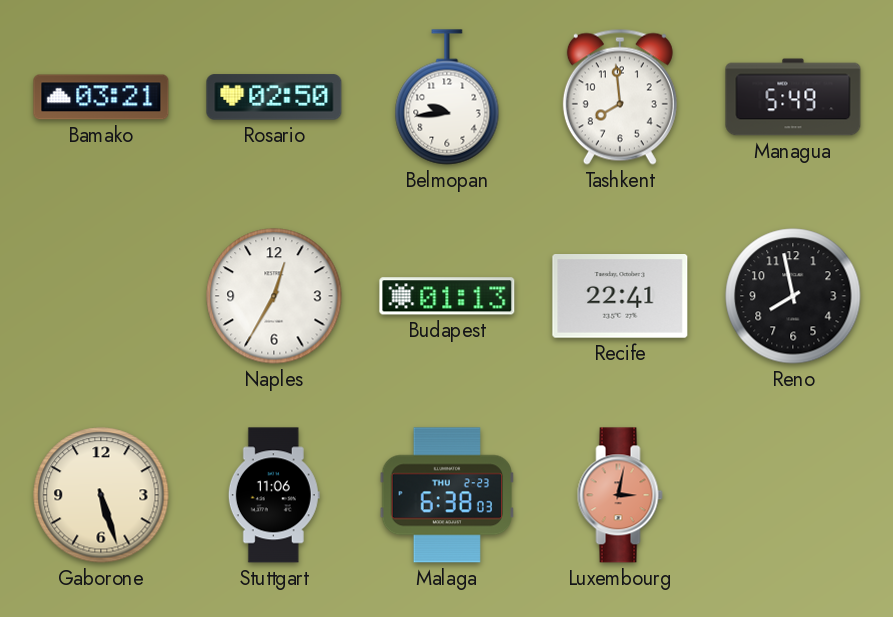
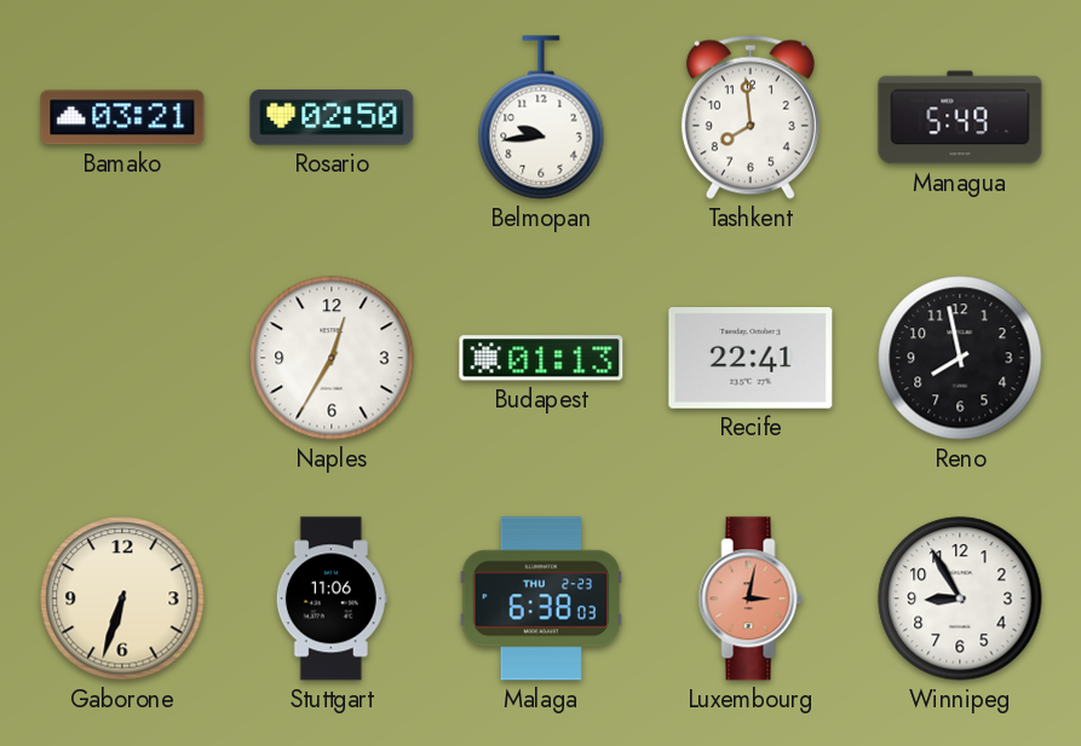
Gaborone: 5:27 -> 6:33 (122, 598)
Winnipeg: none -> 8:55 (960, 598)
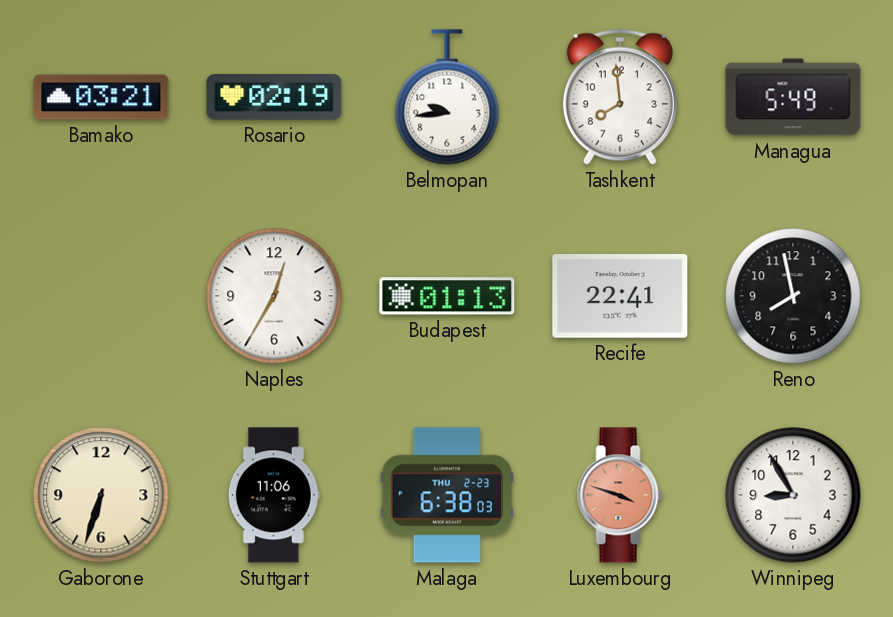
Rosario: 02:50 -> 02:19 (274, 97)
Luxembourg: 3:02 -> 3:48 (620, 495)
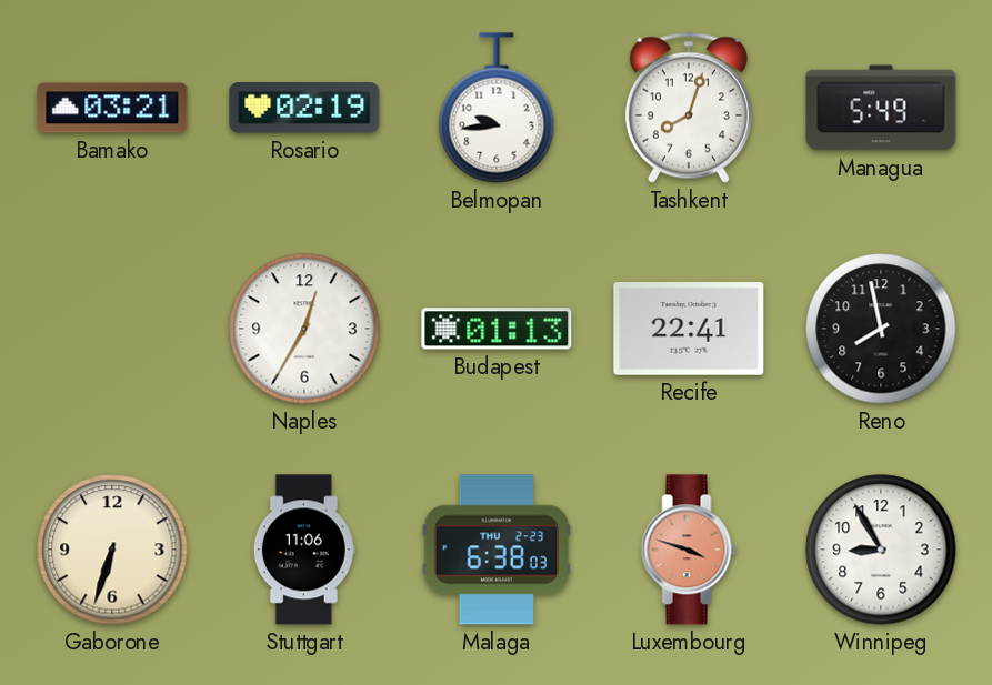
Tashkent: 7:59 -> 8:03 (689, 108)
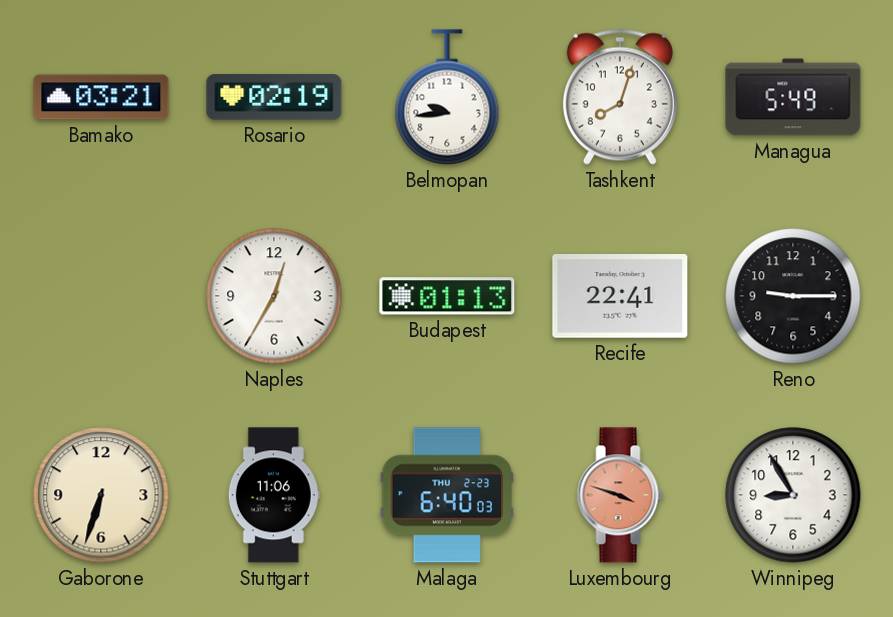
Reno: 7:58 -> 9:15 (793, 296)
Malaga: 6:38 -> 6:40 (447, 495)
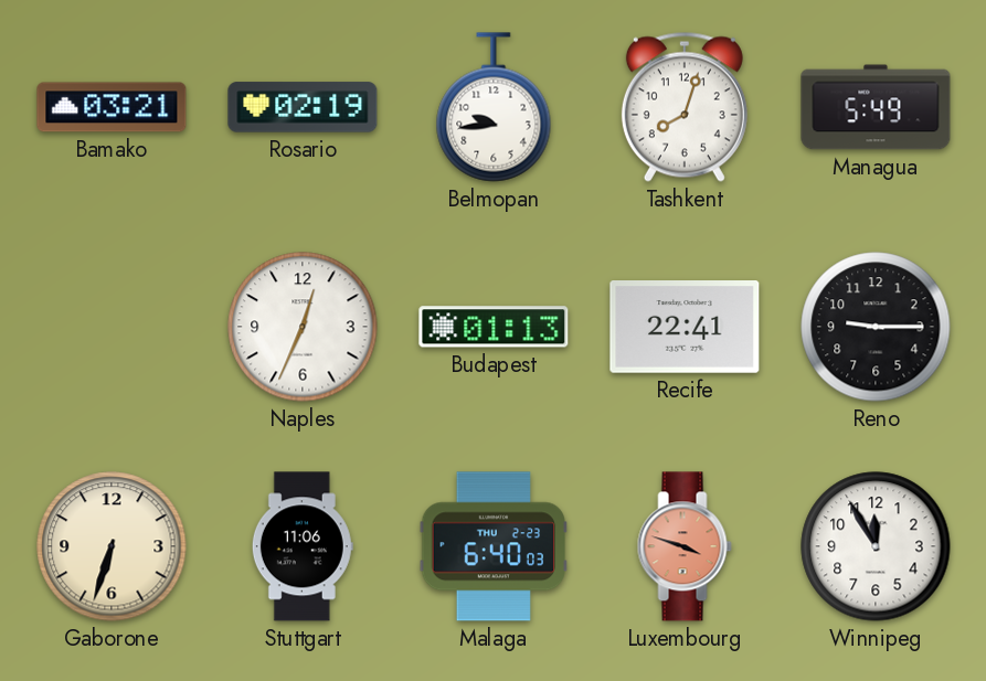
Naples: 12:35 -> 12:34 (303, 327)
Winnipeg: 8:55 -> 11:55 (876, 546)
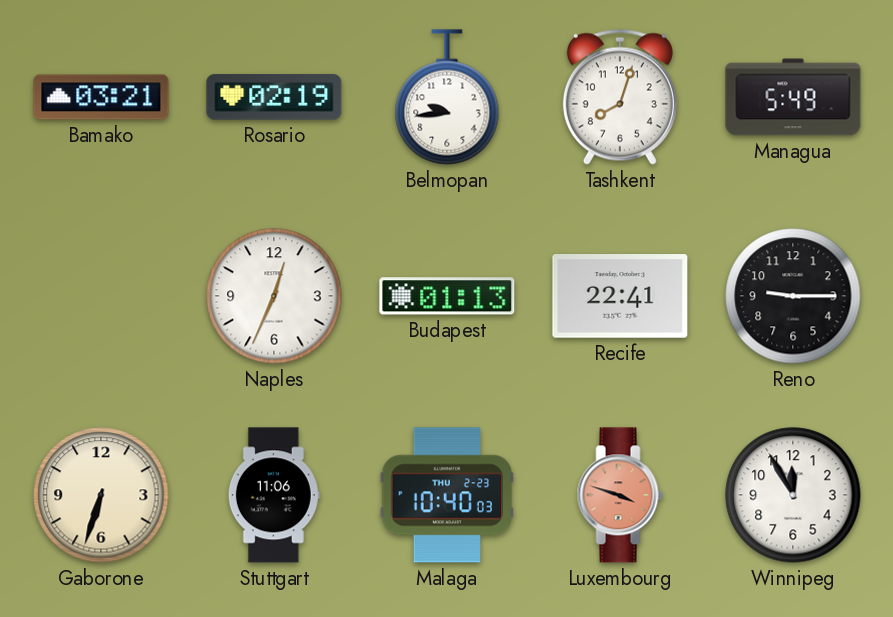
Malaga: 6:40 -> 10:40 (447, 495)
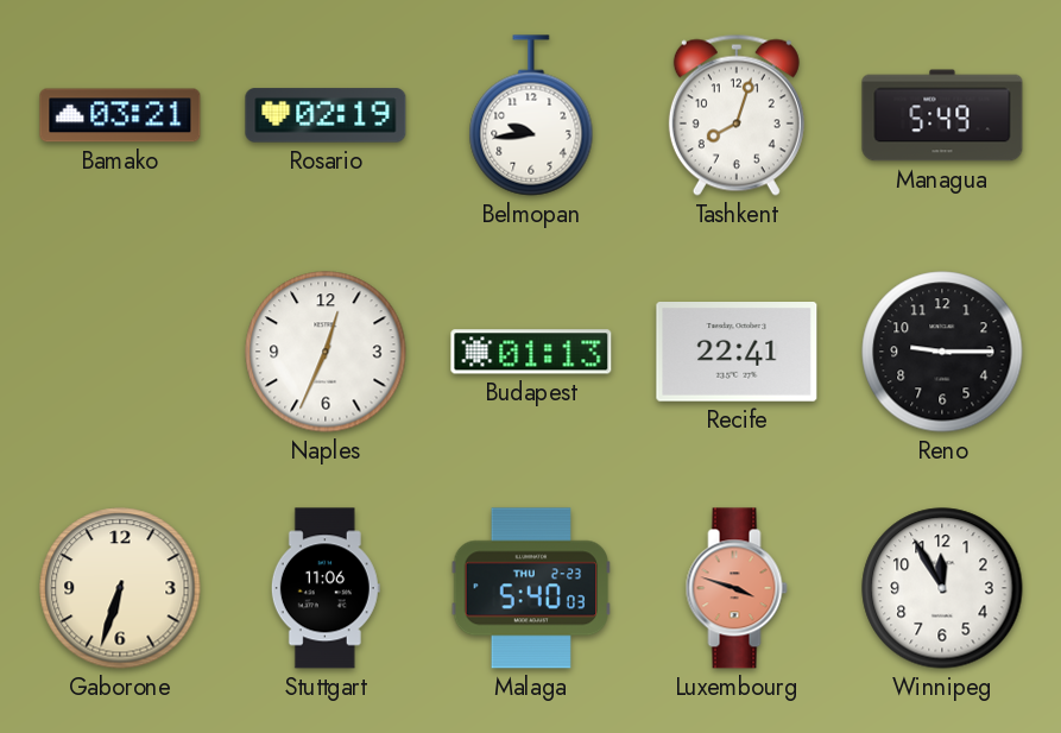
Malaga: 10:40 -> 5:40 (531, 588)
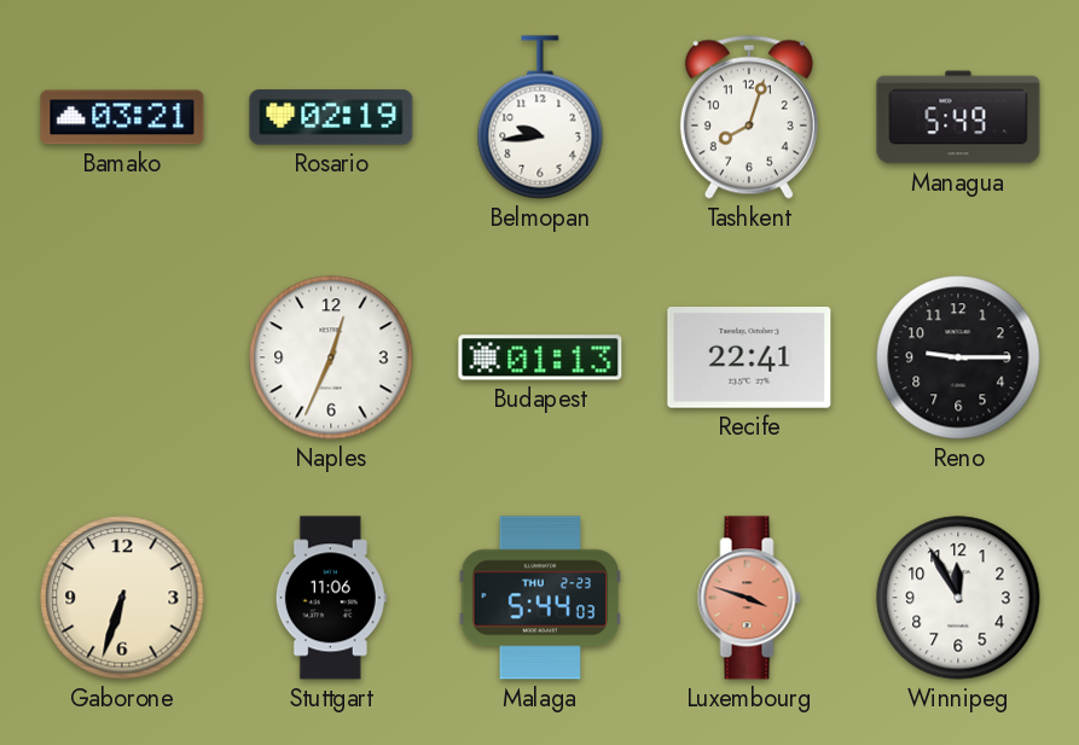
Malaga: 5:40 -> 5:44 (540, 598)
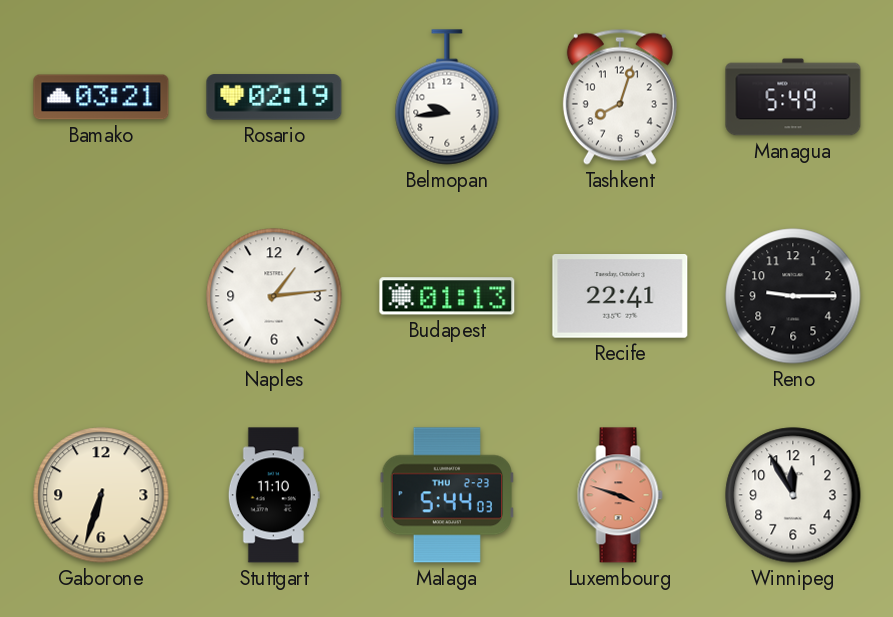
Naples: 12:34 -> 1:14 (274, 296)
Stuttgart: 11:06 -> 11:10 (274, 495)
